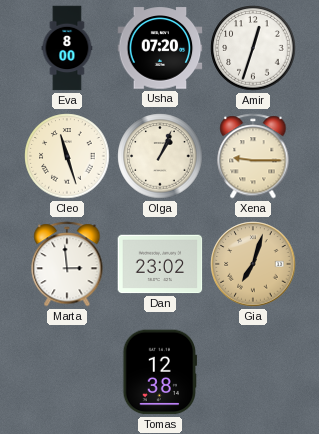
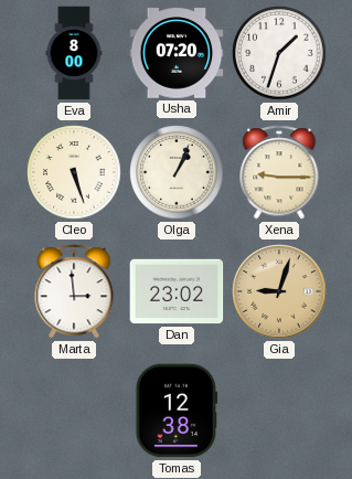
Amir: 12:33 -> 1:33 (279, 53)
Cleo: 11:27 -> 5:27 (74, 172)
Gia: 7:03 -> 9:03 (279, 291)
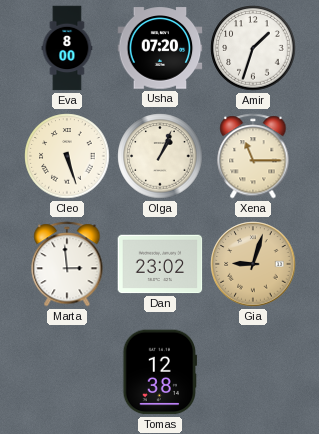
Xena: 9:15 -> 11:15 (253, 156)
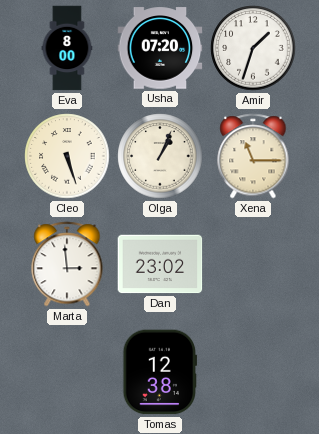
Gia: 9:03 -> none (253, 264)
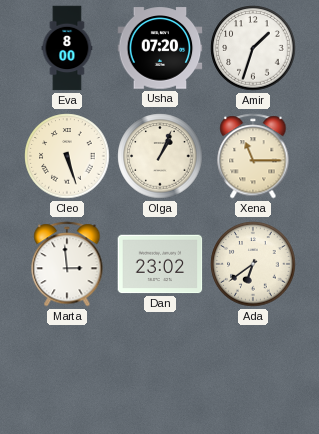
Ada: none -> 6:39 (253, 264)
Tomas: 12:38 -> none (160, 372)
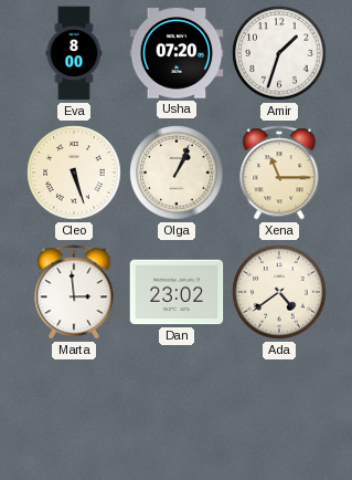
Ada: 6:39 -> 4:39 (279, 292)
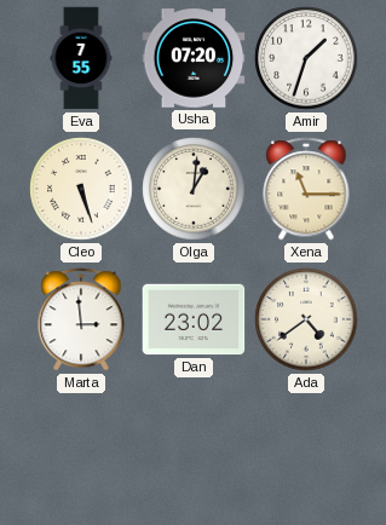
Eva: 8:00 -> 7:55 (81, 58)
Olga: 1:04 -> 1:01 (194, 189)
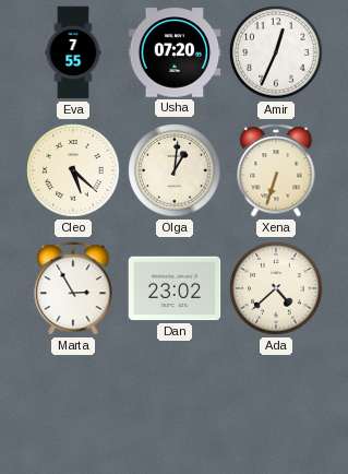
Amir: 1:33 -> 12:34 (276, 52)
Cleo: 5:27 -> 5:22 (73, 170)
Xena: 11:15 -> 6:33 (276, 170)
Marta: 2:59 -> 2:55 (73, 288)
Ada: 4:39 -> 4:38 (276, 288)
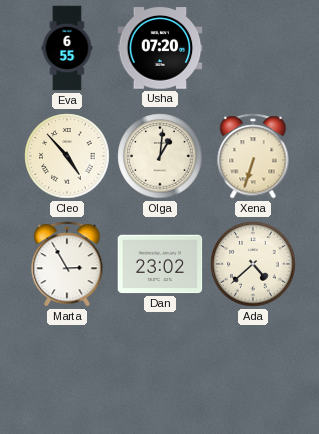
Eva: 7:55 -> 6:55 (67, 48)
Amir: 12:34 -> none (276, 52)
Cleo: 5:22 -> 4:53 (67, 156)
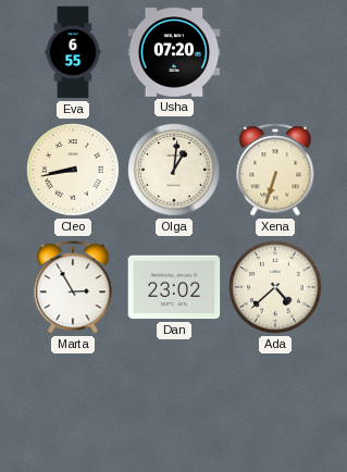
Cleo: 4:53 -> 8:43 (73, 170)
